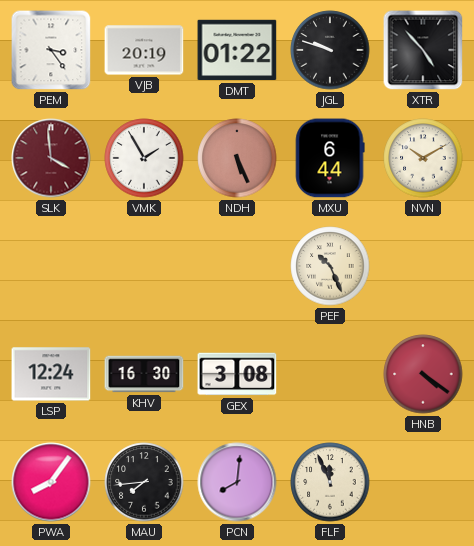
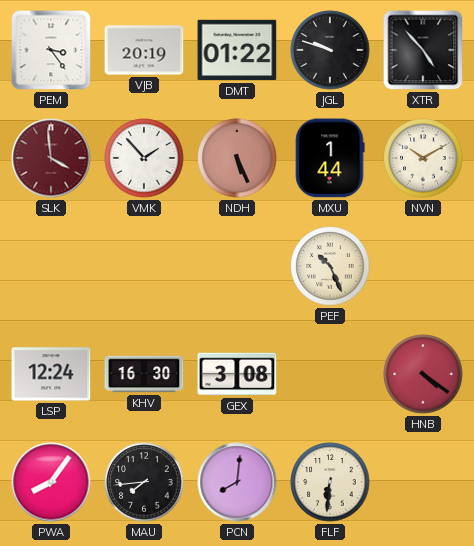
VMK: 1:55 -> 1:53 (144, 158)
MXU: 6:44 -> 1:44 (330, 158)
FLF: 11:56 -> 6:31 (330, 482)
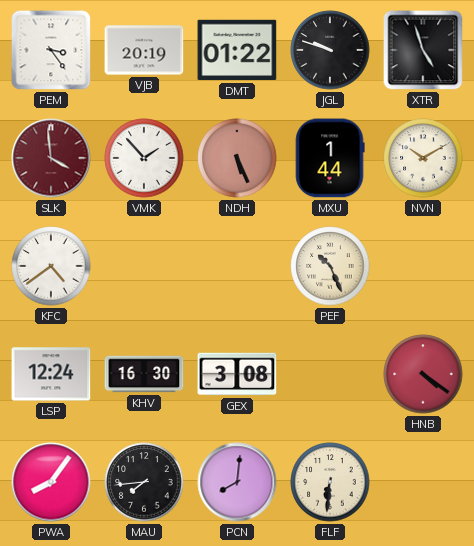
XTR: 4:53 -> 4:57 (423, 50)
KFC: none -> 4:39 (51, 266)
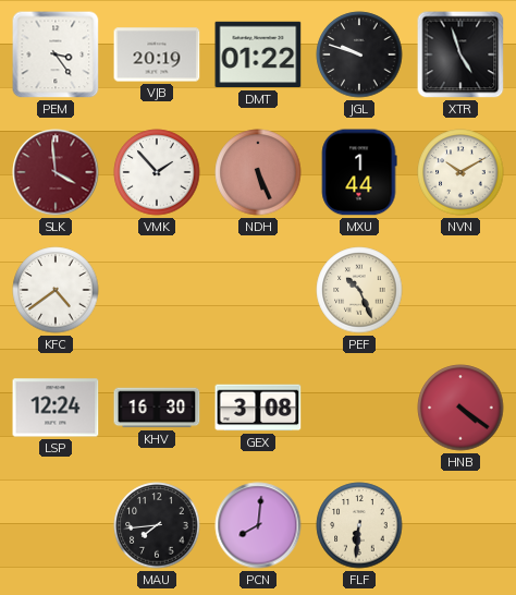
PWA: 8:06 -> none (51, 482)
